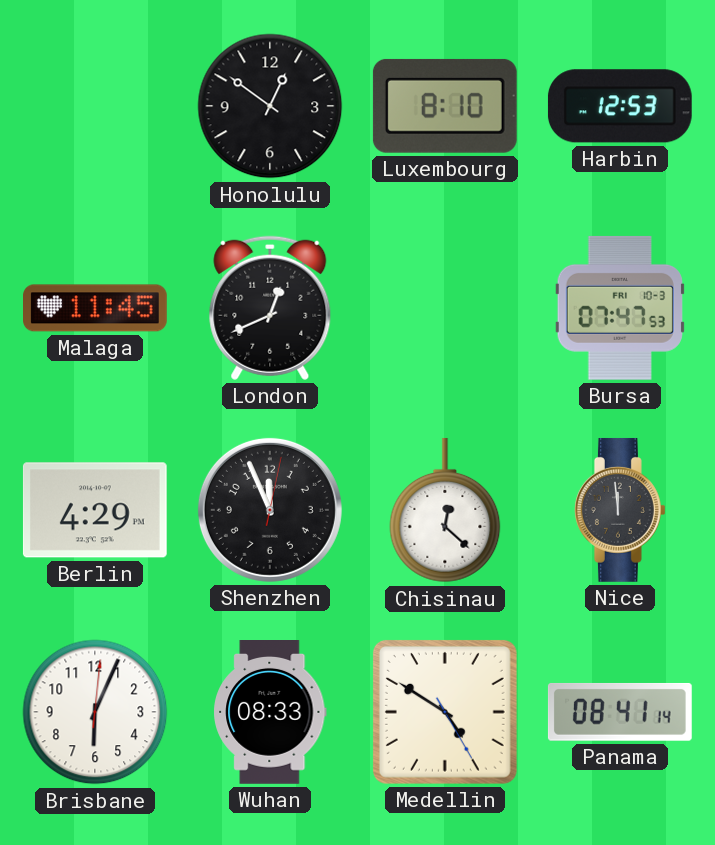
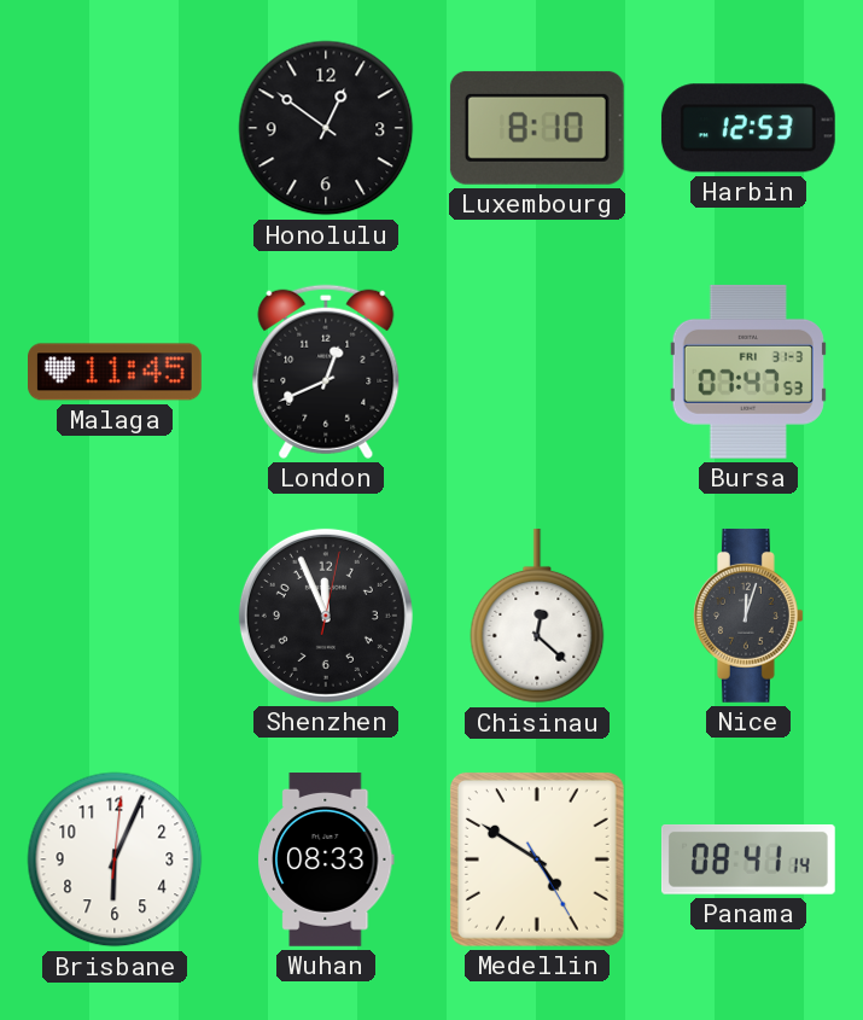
Bursa date: FRI 10-3 -> FRI 31-3 (748, 372)
Berlin: 4:29 -> none (95, 510)
Nice: 11:59 -> 12:03 (748, 616)
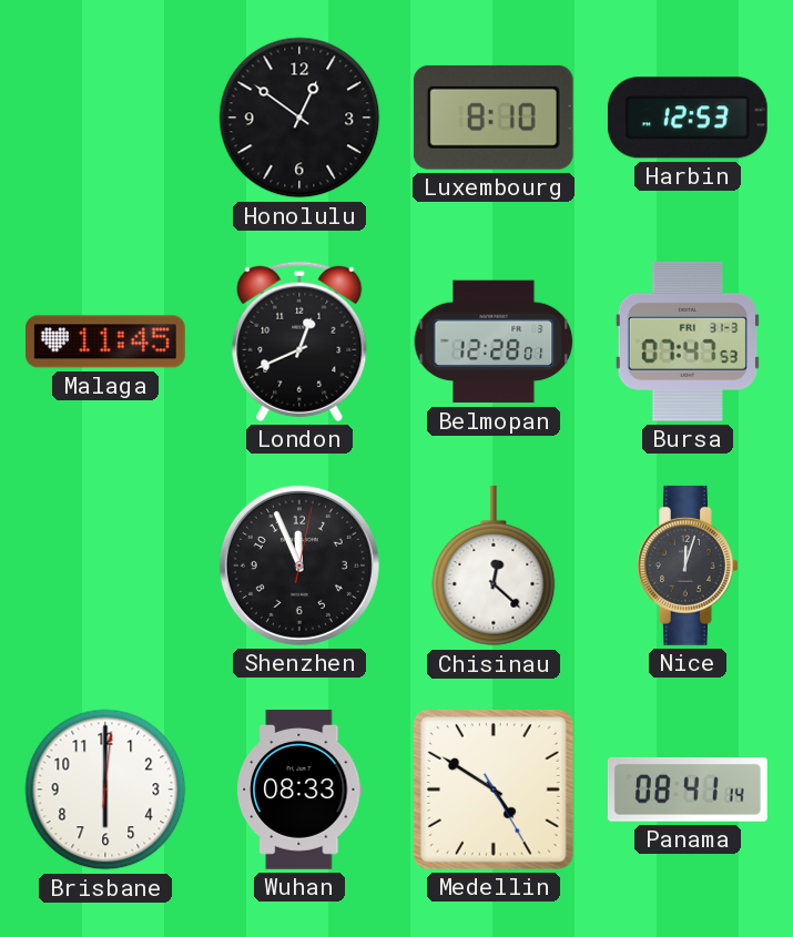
Belmopan: none -> 12:28 (494, 342)
Brisbane: 6:04 -> 6:00 (105, 790)
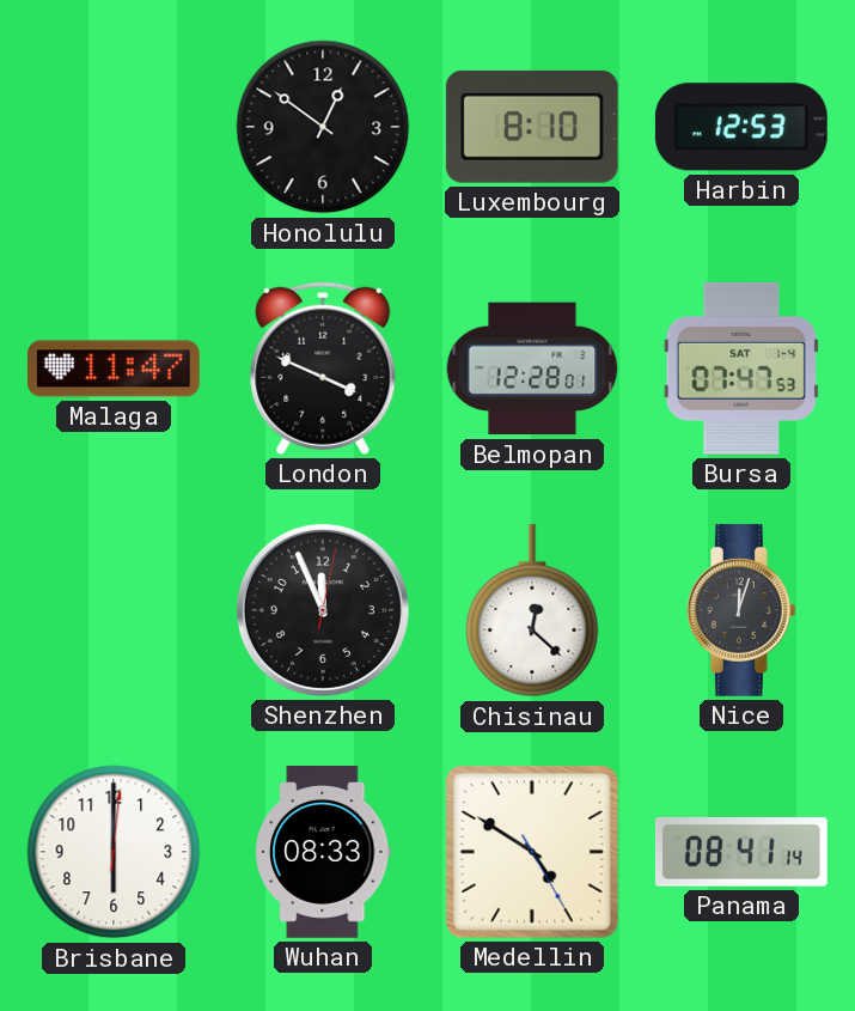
Malaga: 11:45 -> 11:47 (115, 369)
London: 12:41 -> 3:49 (323, 369)
Bursa date: FRI 31-3 -> SAT 1-4 (741, 369)
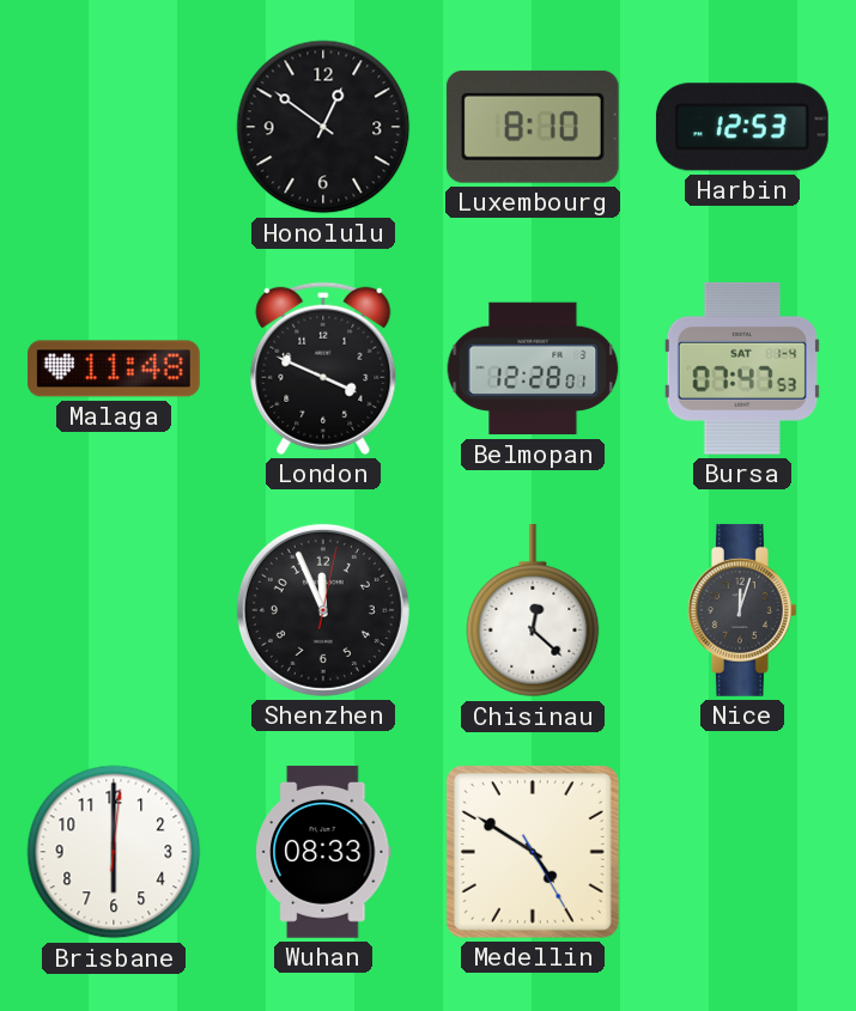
Malaga: 11:47 -> 11:48 (115, 369)
Panama: 08:41 -> none (741, 852)
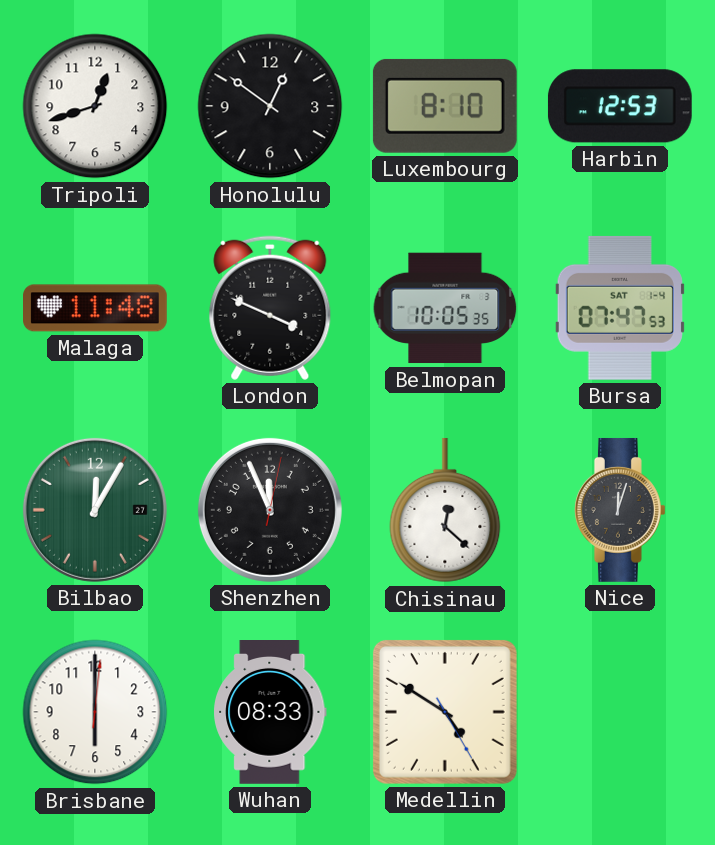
Tripoli: none -> 12:42 (95, 106)
Belmopan: 12:28 -> 10:05 (445, 308)
Bilbao: none -> 12:05 (95, 510)
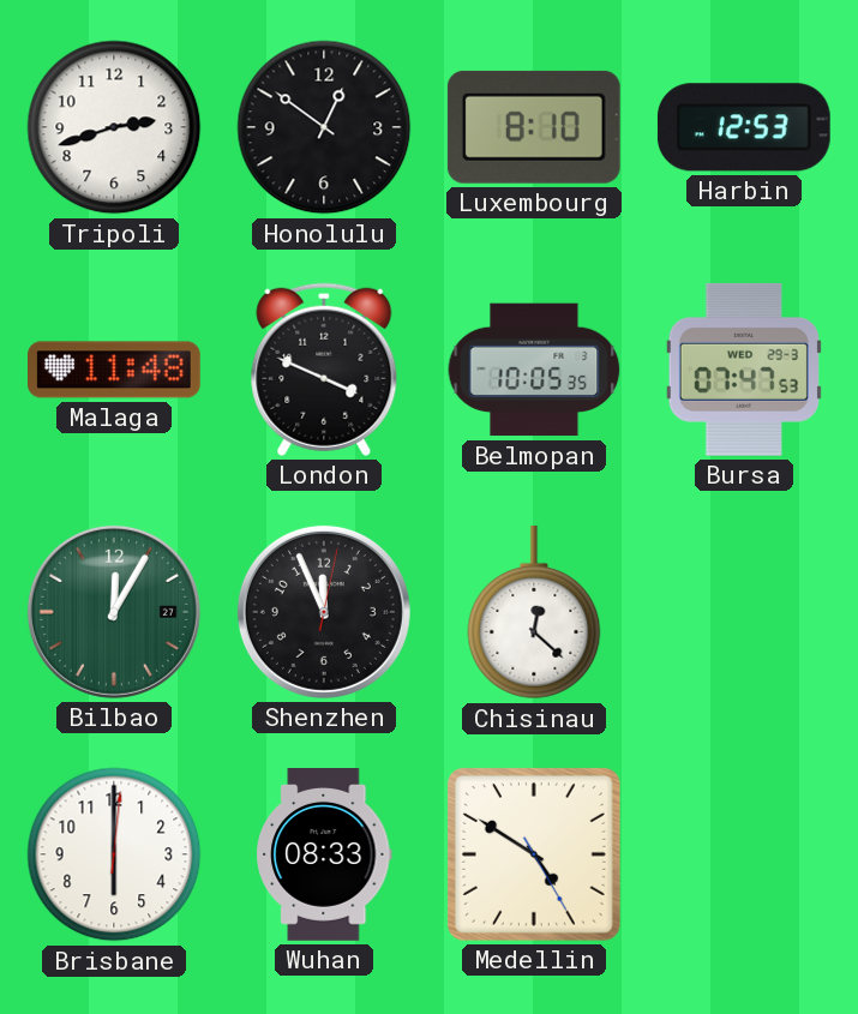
Tripoli: 12:42 -> 2:42 (114, 127)
Bursa date: SAT 1-4 -> WED 29-3 (744, 370)
Nice: 12:03 -> none (620, 510)
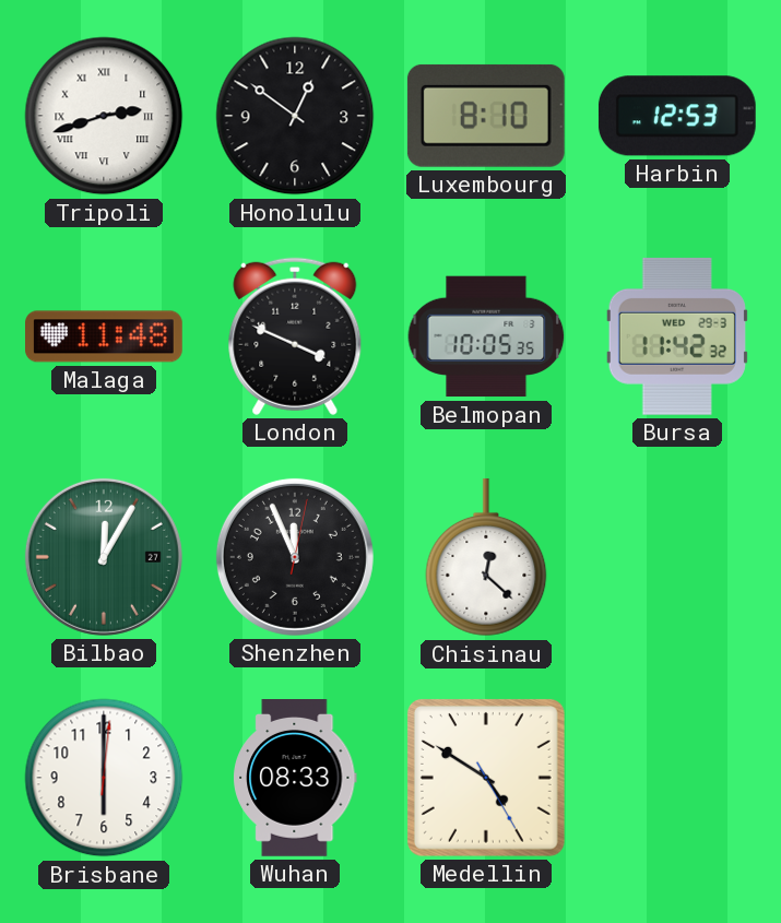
Tripoli numerals: Arabic -> Roman (104, 116)
Bursa: 07:47 -> 11:42 (677, 336)
